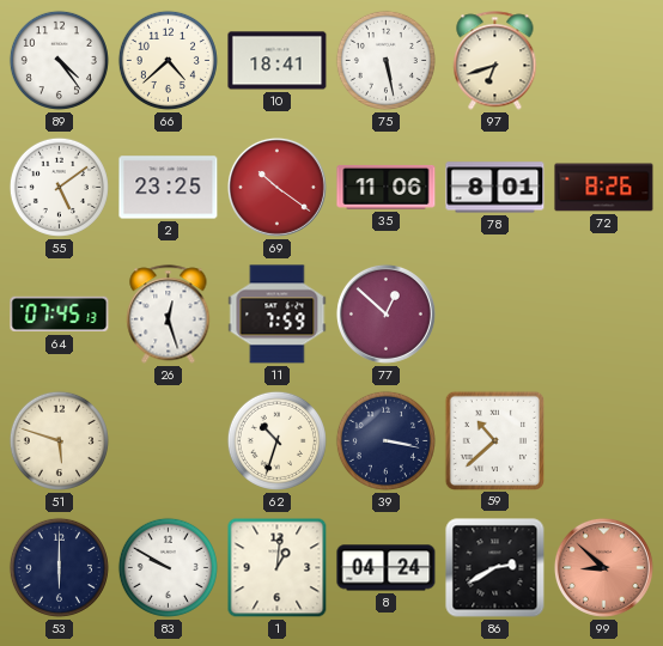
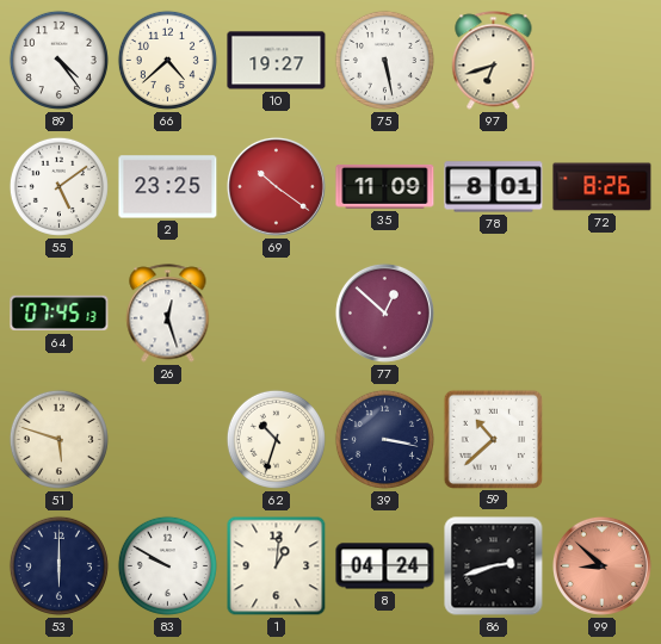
10: 18:41 -> 19:27 (277, 61)
35: 11:06 -> 11:09 (385, 186)
11: 7:59 -> none (278, 315)
86: 2:40 -> 2:42 (494, 566)
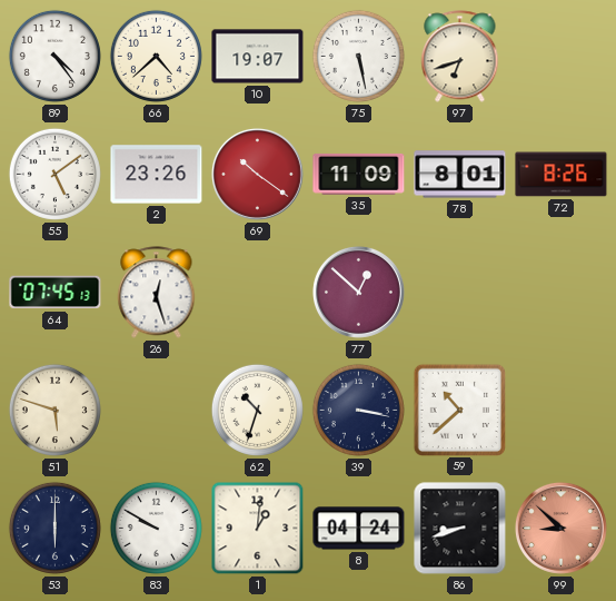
10: 19:27 -> 19:07 (258, 57)
2: 23:25 -> 23:26 (157, 175)
86: 2:42 -> 8:42 (460, 529)
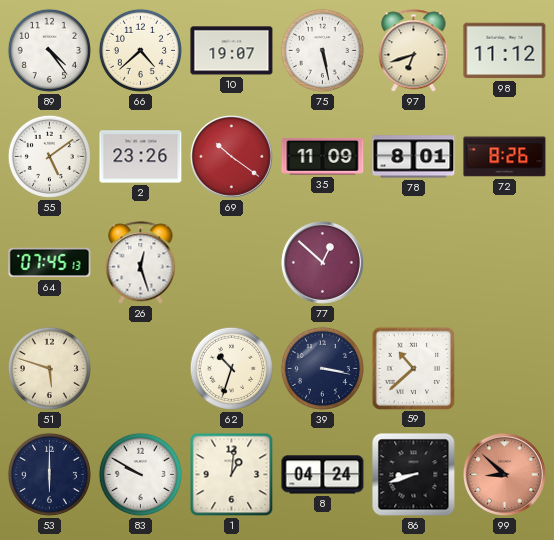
98: none -> 11:12 (505, 51)
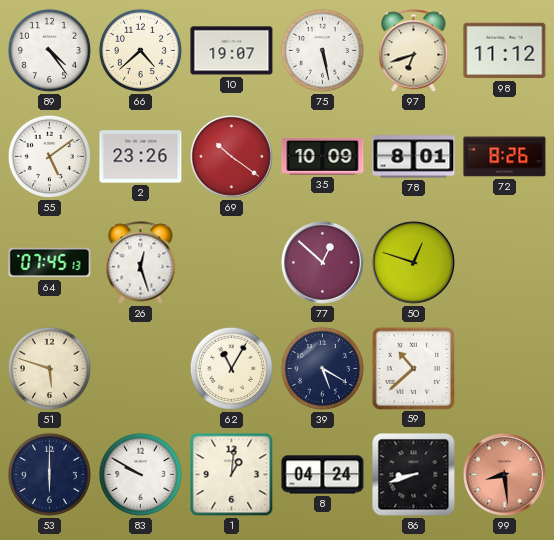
35: 11:09 -> 10:09 (323, 156)
50: none -> 12:48 (413, 262)
62: 10:33 -> 11:05 (231, 368)
39: 3:17 -> 5:20 (322, 368)
99: 8:52 -> 8:29 (504, 474)
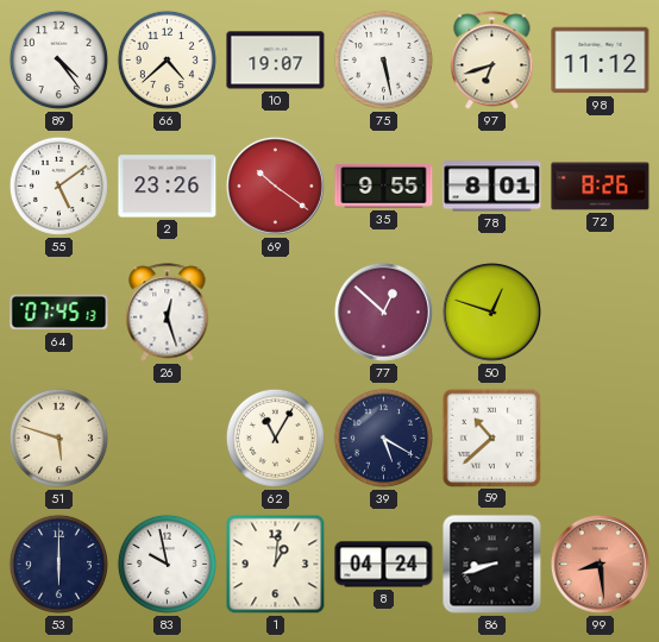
35: 10:09 -> 9:55 (384, 185)
83: 9:50 -> 9:58 (167, 564)
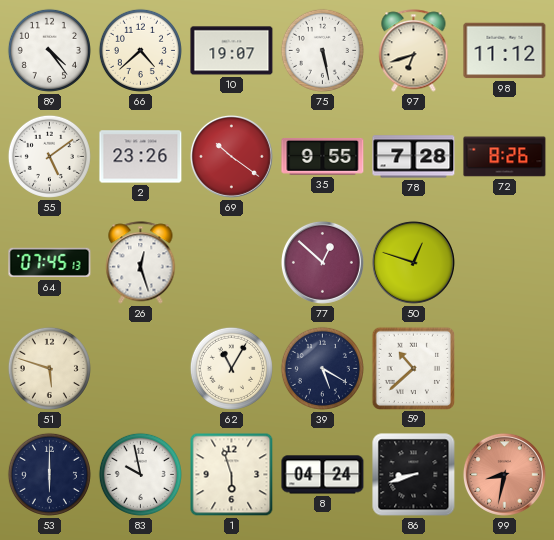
78: 8:01 -> 7:28 (414, 157)
1: 1:01 -> 5:57 (232, 475)
99: 8:29 -> 8:32 (504, 474)
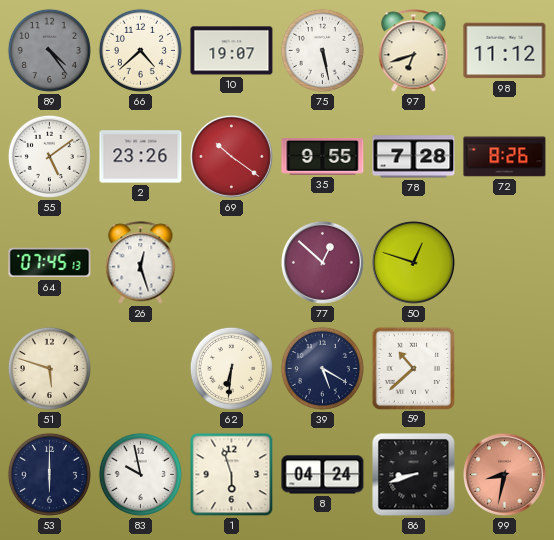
89 dial: white -> grey (49, 50)
62: 11:05 -> 6:31 (231, 368)
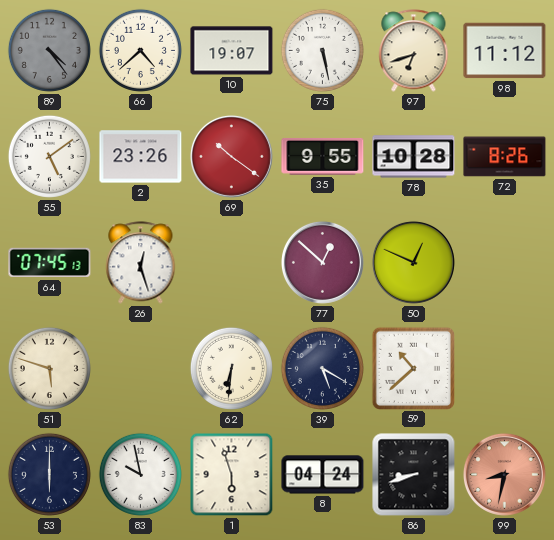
78: 7:28 -> 10:28 (414, 157)
50: 12:48 -> 12:49 (413, 262)
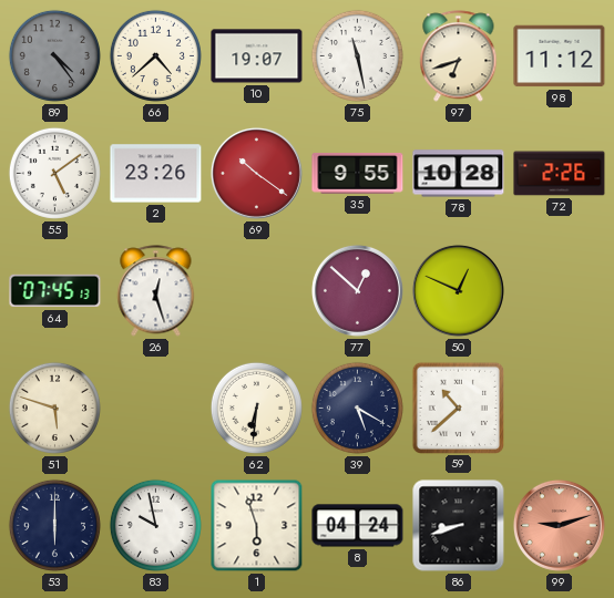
75: 5:28 -> 11:28 (357, 55)
72: 8:26 -> 2:26 (560, 174)
99: 8:32 -> 9:12 (559, 525)
